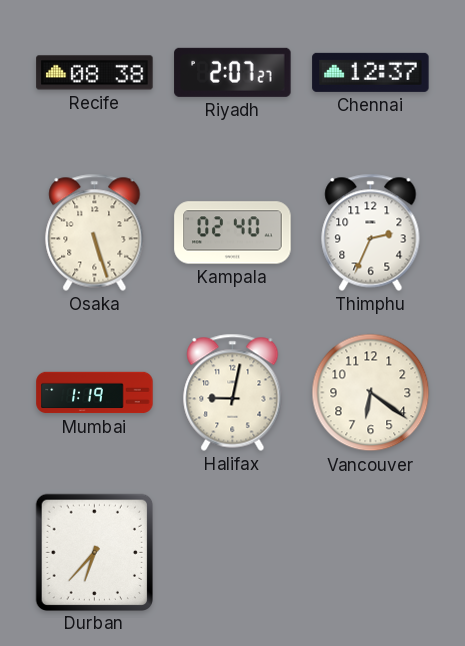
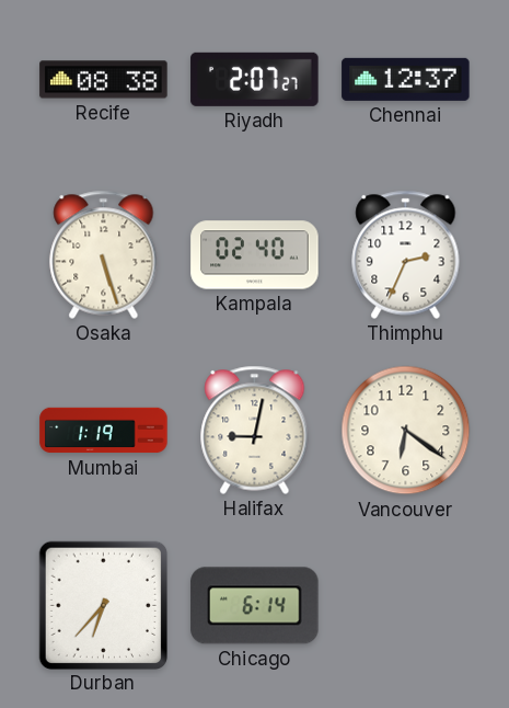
Chicago: none -> 6:14 (255, 606)
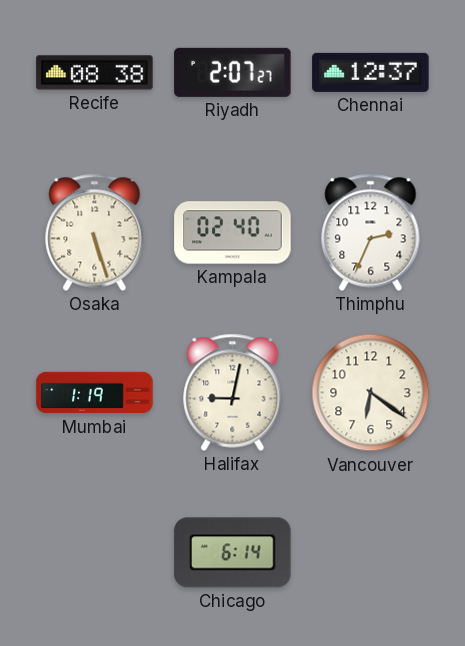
Durban: 6:37 -> none (103, 605)
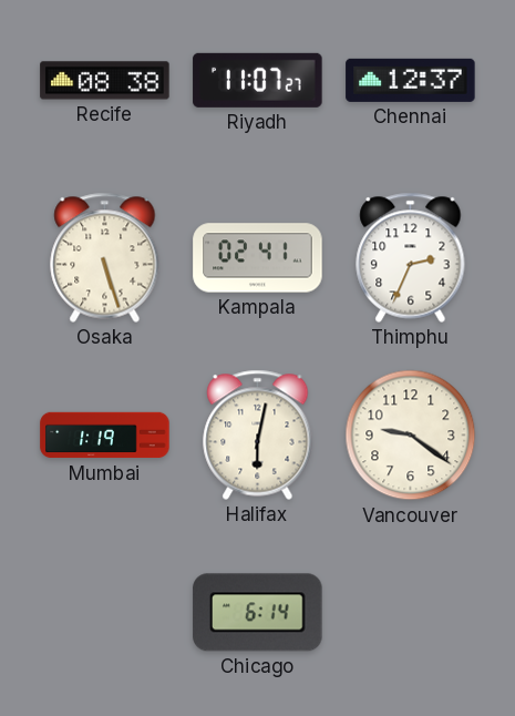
Riyadh: 2:07 -> 11:07 (258, 80)
Kampala: 02:40 -> 02:41 (258, 258)
Halifax: 9:02 -> 6:02 (258, 434)
Vancouver: 6:21 -> 9:21 (411, 436)
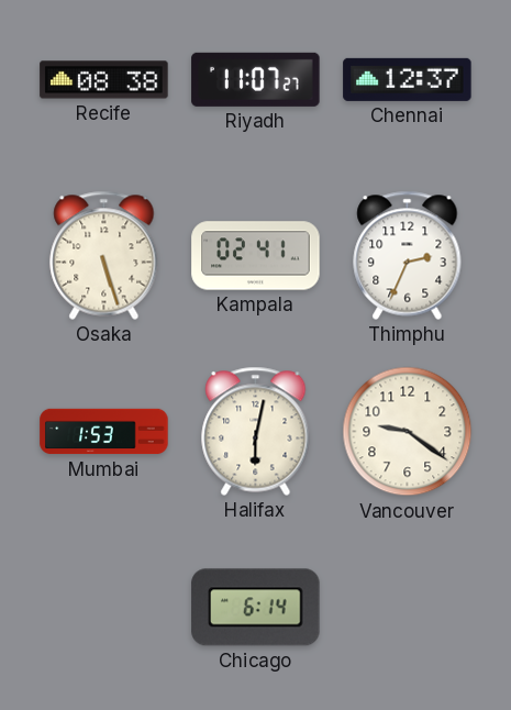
Mumbai: 1:19 -> 1:53 (104, 432)
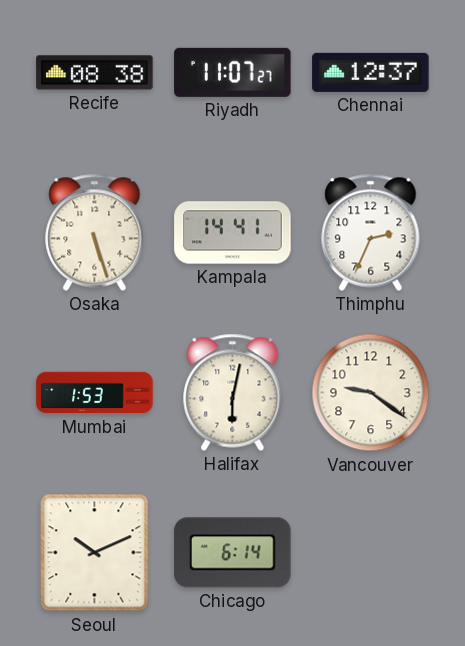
Kampala: 02:41 -> 14:41 (233, 233)
Seoul: none -> 10:11 (95, 553)
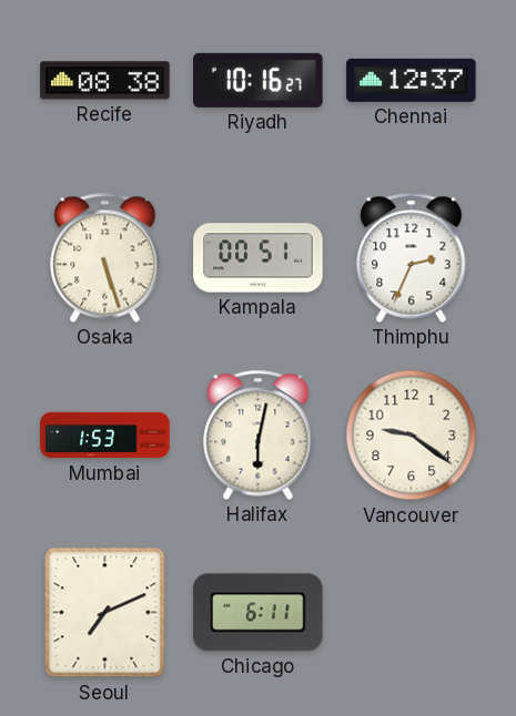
Riyadh: 11:07 -> 10:16 (259, 80)
Kampala: 14:41 -> 00:51 (259, 258)
Seoul: 10:11 -> 7:11 (105, 613)
Chicago: 6:14 -> 6:11 (259, 613)
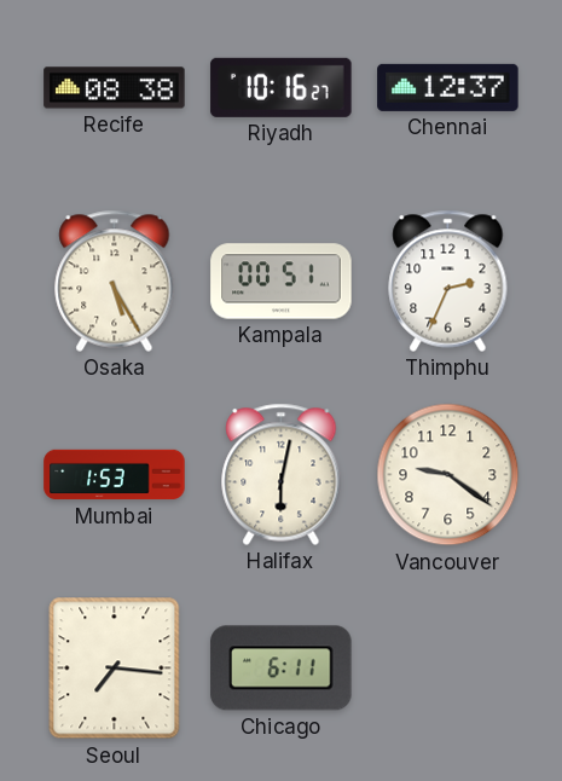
Osaka: 5:27 -> 5:25 (115, 280)
Seoul: 7:11 -> 7:16 (115, 669)
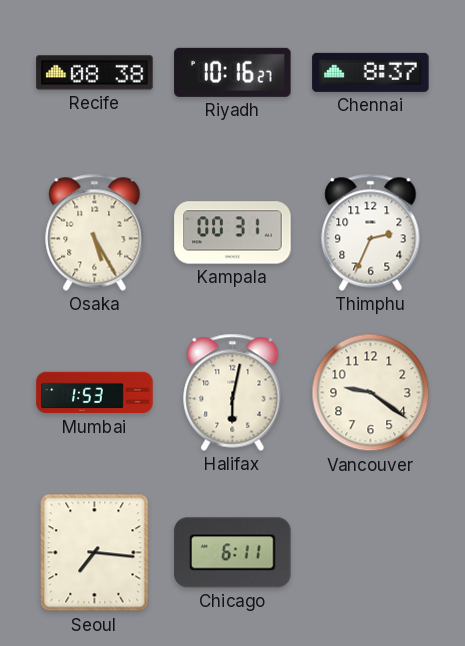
Chennai: 12:37 -> 8:37 (371, 72)
Kampala: 00:51 -> 00:31 (233, 233)
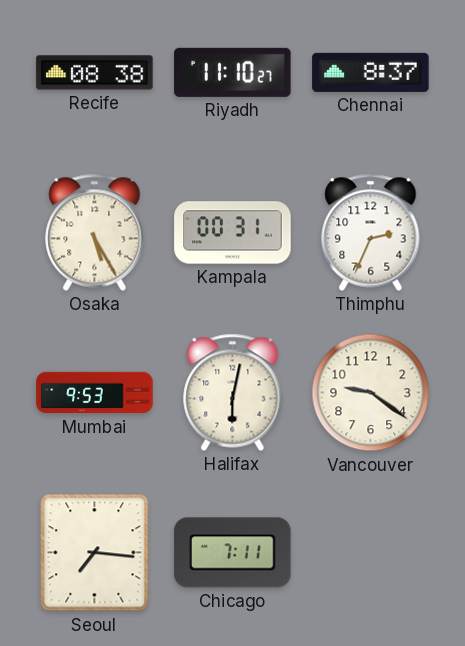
Riyadh: 10:16 -> 11:10 (233, 72)
Mumbai: 1:53 -> 9:53 (95, 393)
Chicago: 6:11 -> 7:11 (233, 553)
